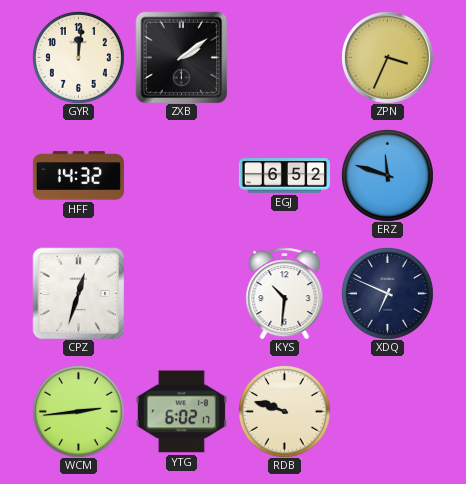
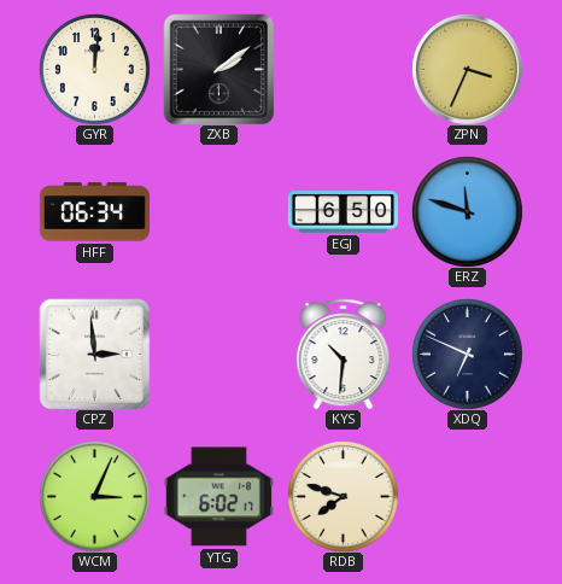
HFF: 14:32 -> 06:34 (94, 212)
EGJ: 6:52 -> 6:50 (343, 212)
CPZ: 12:33 -> 2:59 (94, 354)
WCM: 2:44 -> 3:04 (94, 496)
RDB: 9:48 -> 7:48 (343, 496)
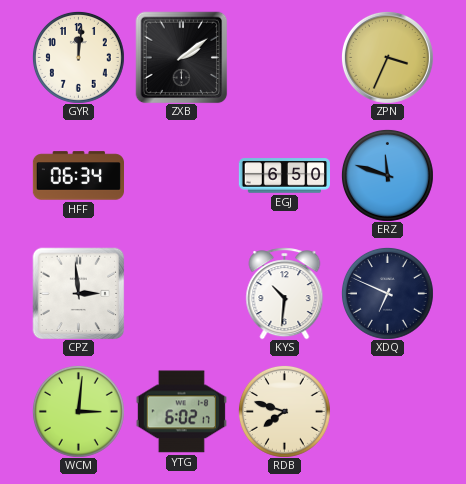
WCM: 3:04 -> 3:01 (78, 411)
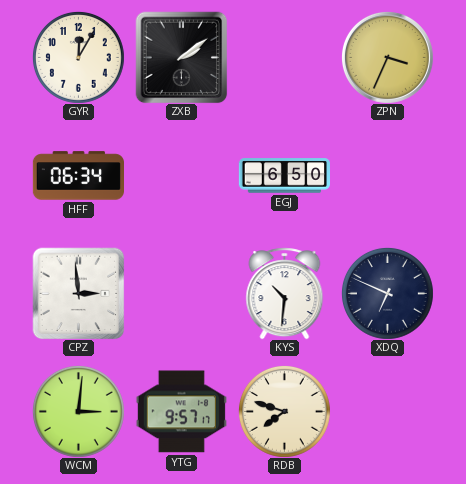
GYR: 12:01 -> 12:05 (78, 57)
ERZ: 11:48 -> none (387, 175)
YTG: 6:02 -> 9:57 (181, 412)
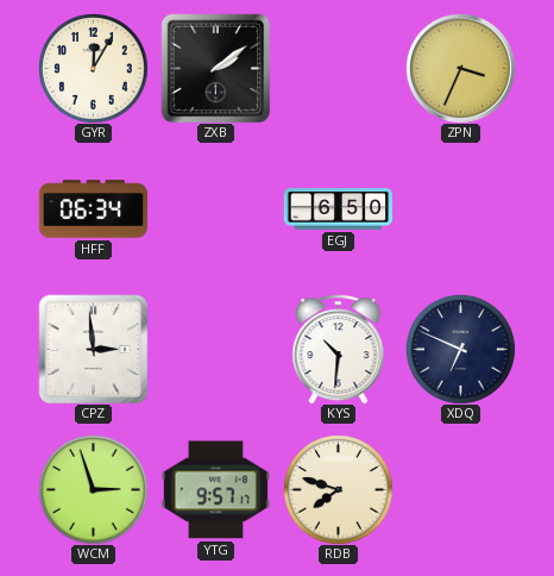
WCM: 3:01 -> 2:57 (93, 489)
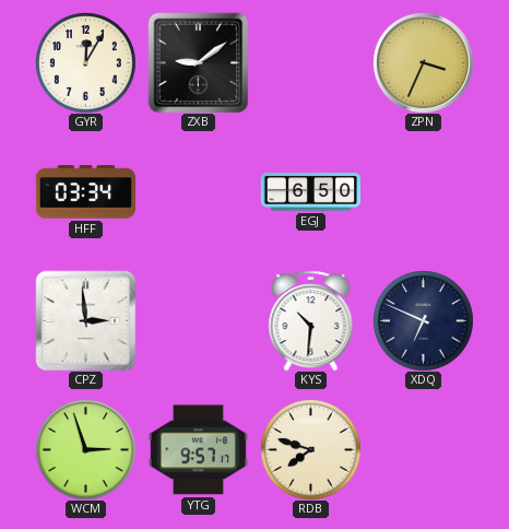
ZXB: 2:09 -> 9:09 (198, 62)
HFF: 06:34 -> 03:34 (85, 192)
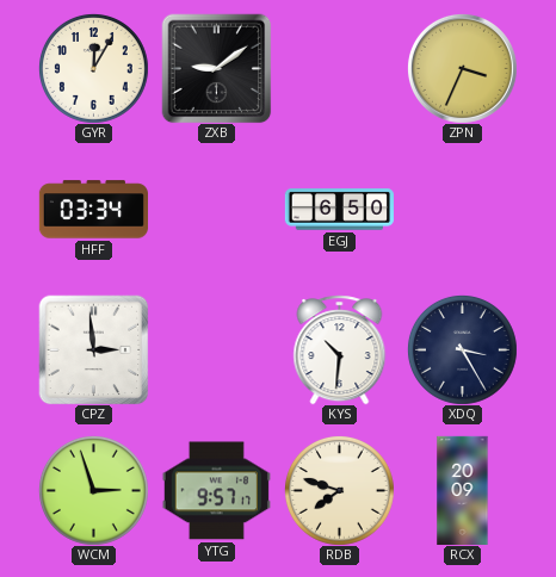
XDQ: 6:49 -> 3:25 (462, 349)
RCX: none -> 20:09 (463, 490)
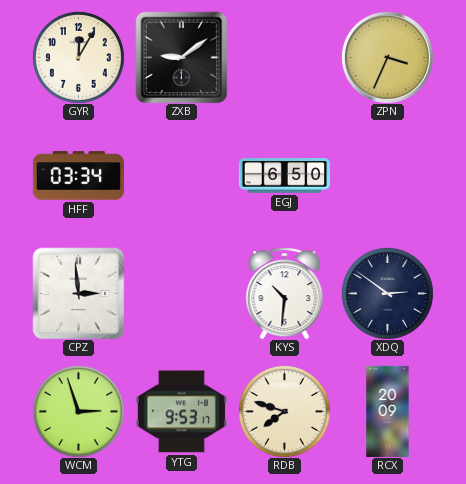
XDQ: 3:25 -> 2:51 (387, 293)
YTG: 9:57 -> 9:53 (181, 412)
